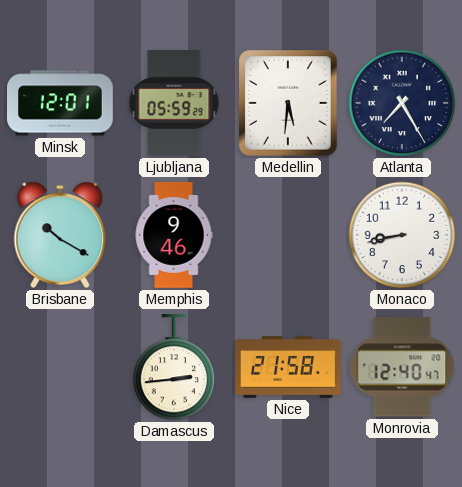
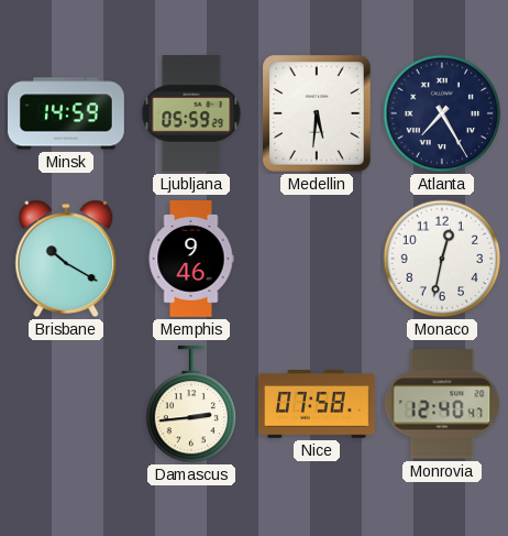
Minsk: 12:01 -> 14:59 (67, 113)
Monaco: 8:43 -> 12:32 (442, 259)
Nice: 21:58 -> 07:58 (318, 404)
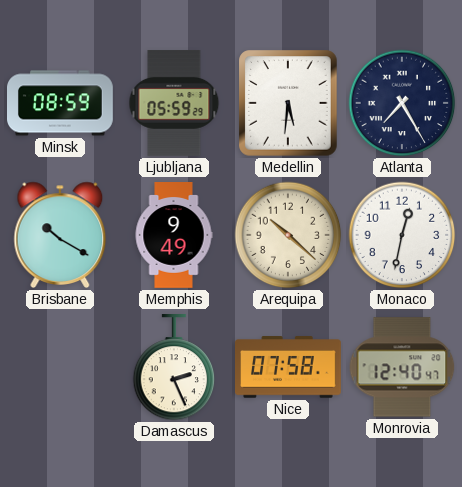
Minsk: 14:59 -> 08:59 (61, 103)
Memphis: 9:46 -> 9:49 (174, 236)
Arequipa: none -> 10:22 (288, 235)
Damascus: 2:44 -> 2:26 (174, 367)
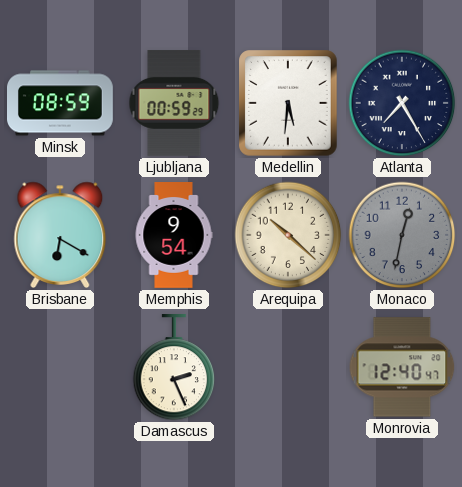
Ljubljana: 05:59 -> 00:59 (174, 104)
Brisbane: 10:20 -> 6:20 (60, 235)
Memphis: 9:49 -> 9:54 (174, 236)
Monaco dial: white -> grey (402, 235)
Nice: 07:58 -> none (289, 367)
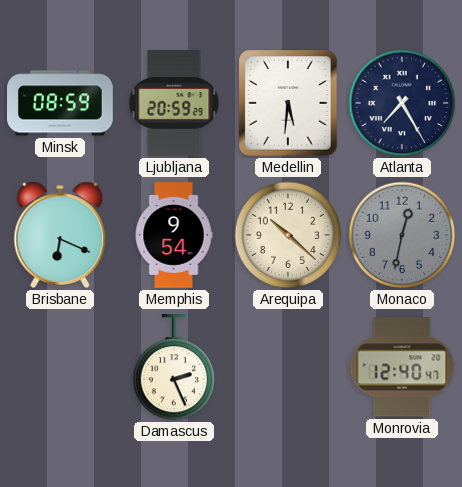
Ljubljana: 00:59 -> 20:59 (174, 104)
Brisbane: 6:20 -> 6:19 (60, 235)
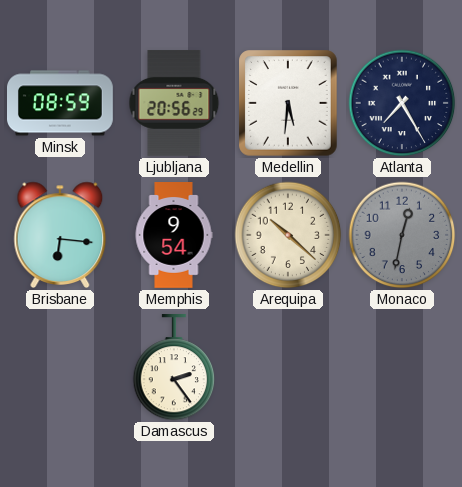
Ljubljana: 20:59 -> 20:56 (174, 104)
Brisbane: 6:19 -> 6:16 (60, 235)
Damascus: 2:26 -> 2:24 (174, 367)
Monrovia: 12:40 -> none (402, 367)
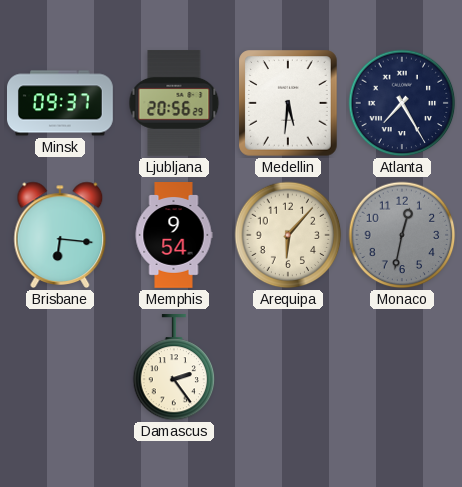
Minsk: 08:59 -> 09:37 (61, 103)
Arequipa: 10:22 -> 6:07 (288, 235)
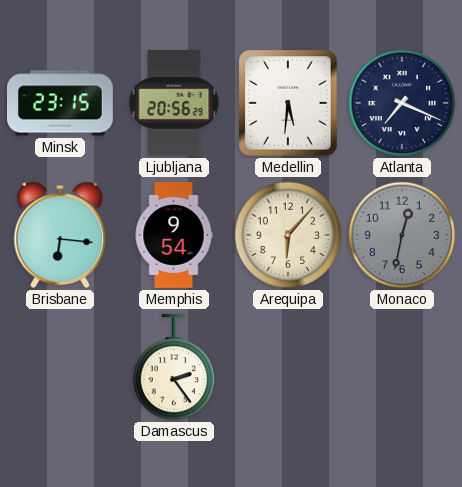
Minsk: 09:37 -> 23:15 (61, 103)
Atlanta: 7:25 -> 7:19 (402, 103)
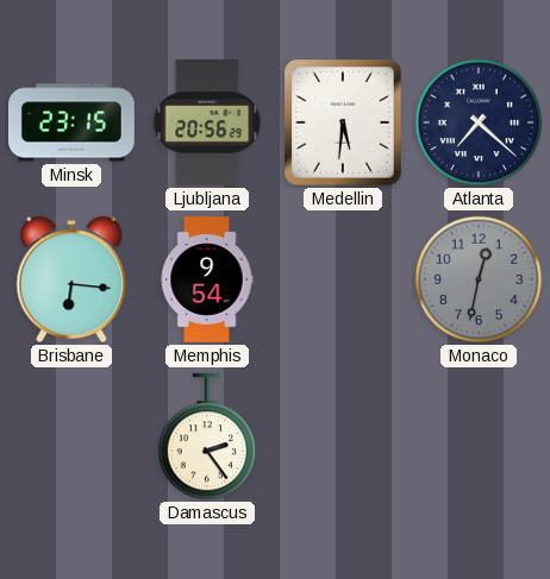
Atlanta: 7:19 -> 7:22 (479, 122)
Arequipa: 6:07 -> none (288, 235)
